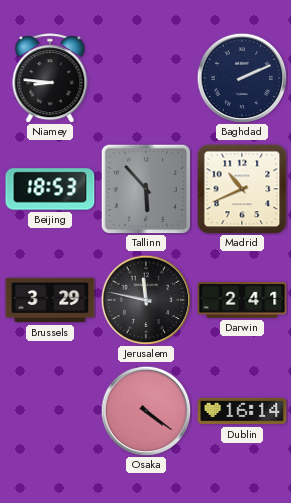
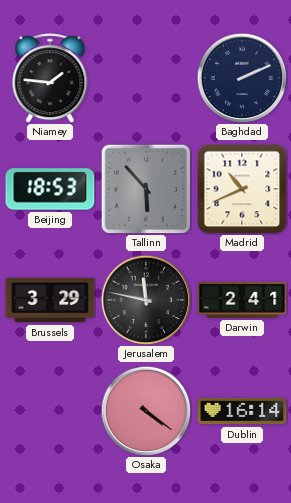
Niamey: 8:46 -> 1:46 (50, 78)
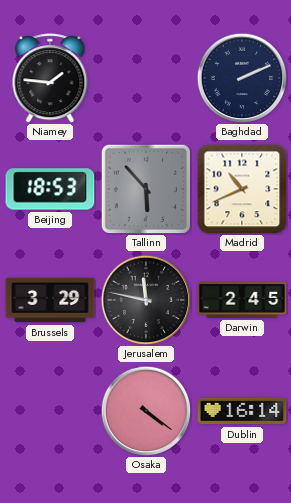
Darwin: 2:41 -> 2:45 (242, 300)
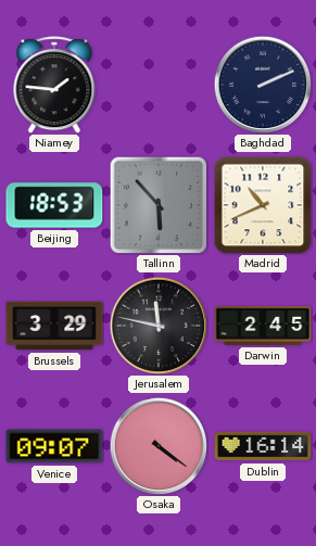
Venice: none -> 09:07 (54, 446)
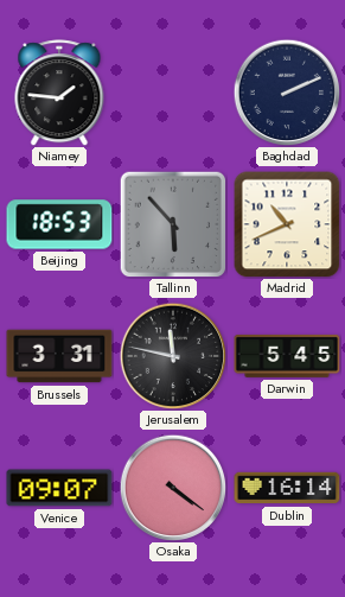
Brussels: 3:29 -> 3:31 (59, 356)
Darwin: 2:45 -> 5:45 (287, 356)
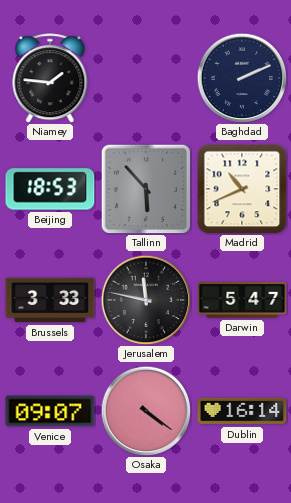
Brussels: 3:31 -> 3:33 (50, 300)
Darwin: 5:45 -> 5:47 (242, 300)
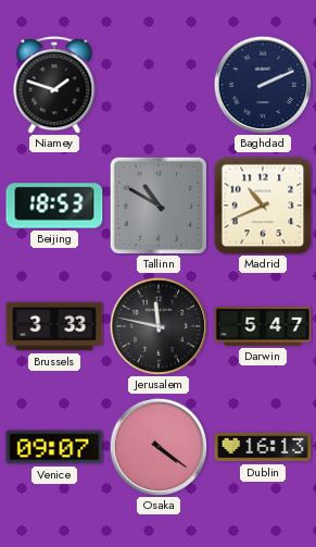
Niamey: 1:46 -> 1:48 (54, 85)
Tallinn: 5:53 -> 10:50 (159, 206)
Dublin: 16:14 -> 16:13 (263, 447)
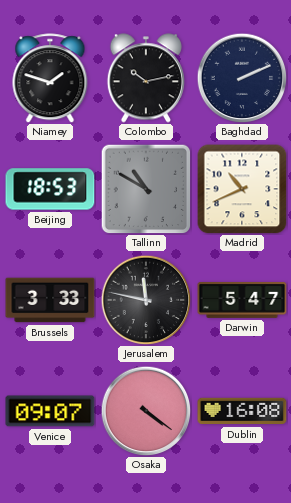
Colombo: none -> 10:13 (146, 78)
Dublin: 16:13 -> 16:08 (242, 411)
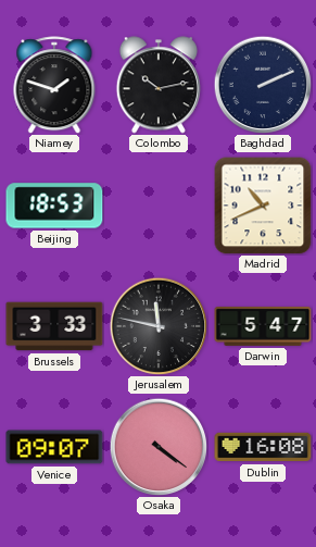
Tallinn: 10:50 -> none (146, 189)
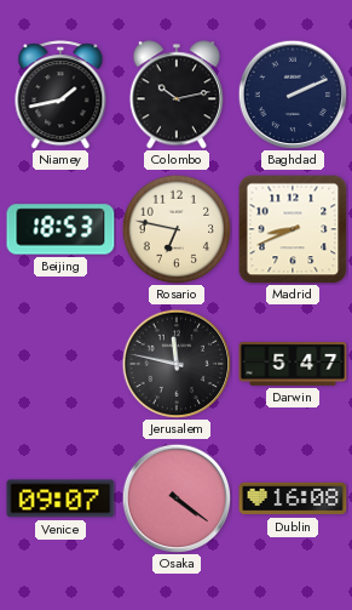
Niamey: 1:48 -> 1:43 (60, 95)
Rosario: none -> 6:47 (177, 229)
Madrid: 10:41 -> 8:41 (293, 229)
Brussels: 3:33 -> none (54, 326)
